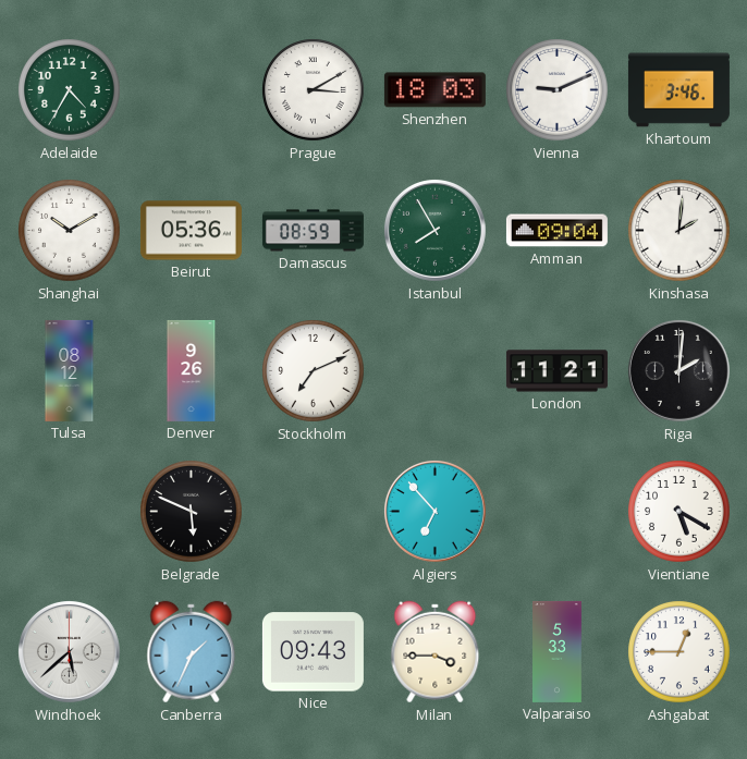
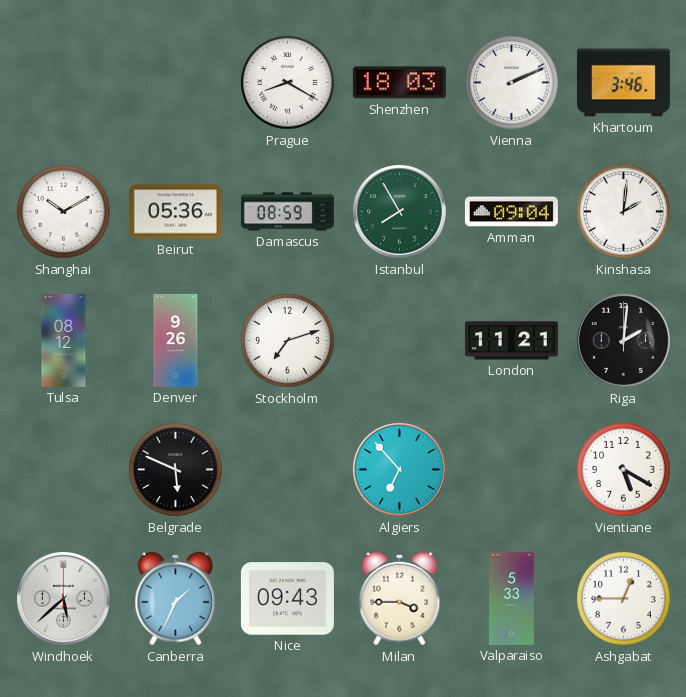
Adelaide: 4:35 -> none (70, 90)
Prague: 3:10 -> 8:20 (288, 83)
Vienna: 9:11 -> 2:11 (512, 83)
Stockholm: 7:11 -> 7:12 (288, 341)
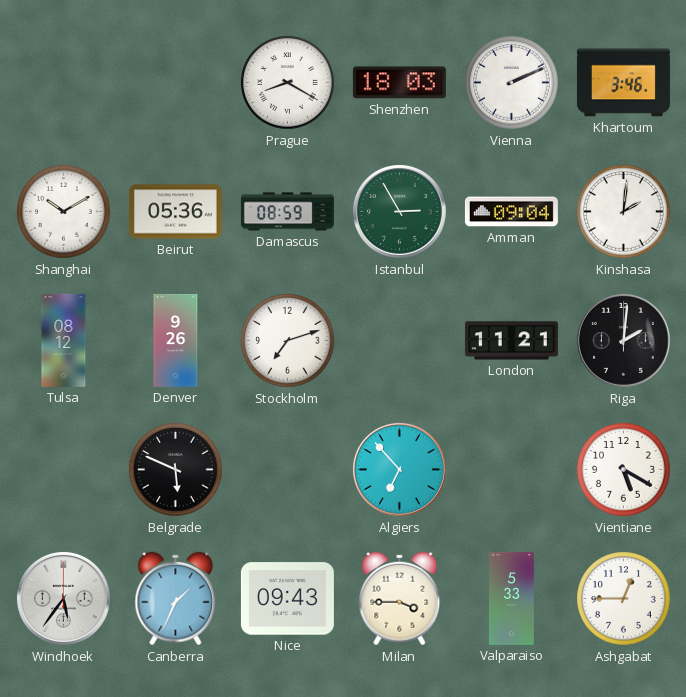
Istanbul: 7:55 -> 2:55 (399, 211)
Windhoek: 5:38 -> 5:36 (63, 598)
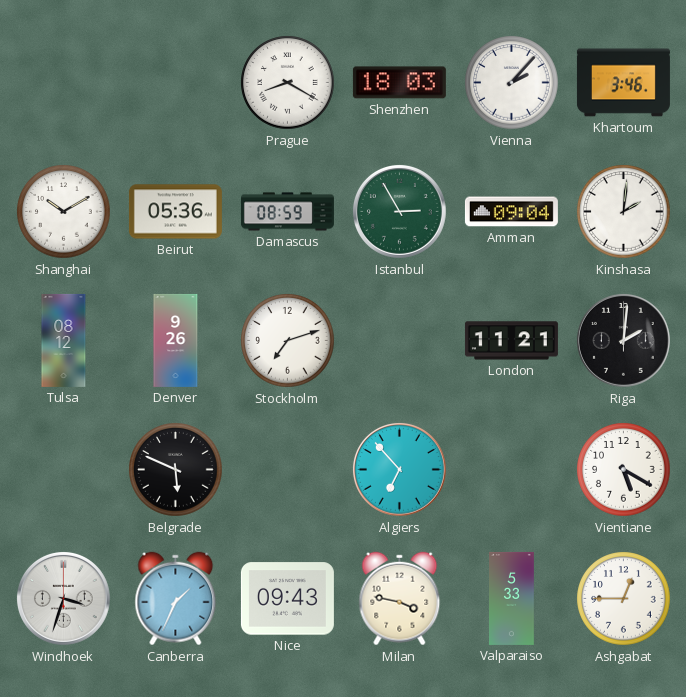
Vienna: 2:11 -> 2:07 (512, 83)
Windhoek: 5:36 -> 3:33 (63, 598)
Milan: 3:45 -> 3:47 (400, 599)
